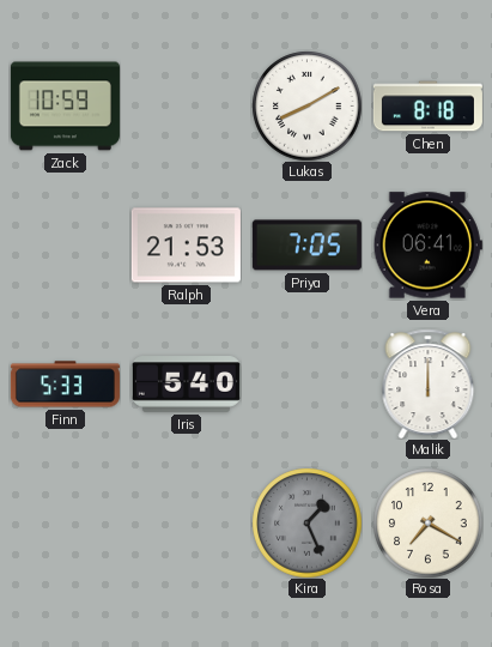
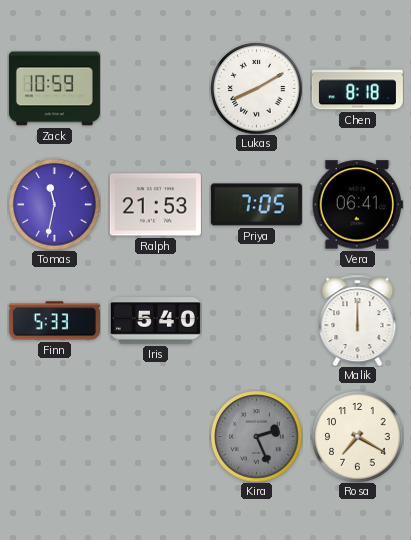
Tomas: none -> 11:32 (54, 204)
Kira: 1:26 -> 2:26 (256, 436)
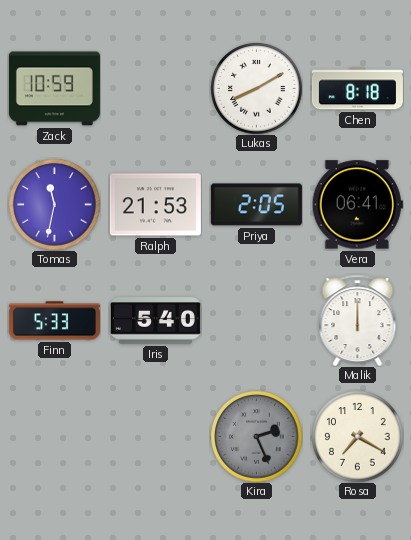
Priya: 7:05 -> 2:05 (256, 205)
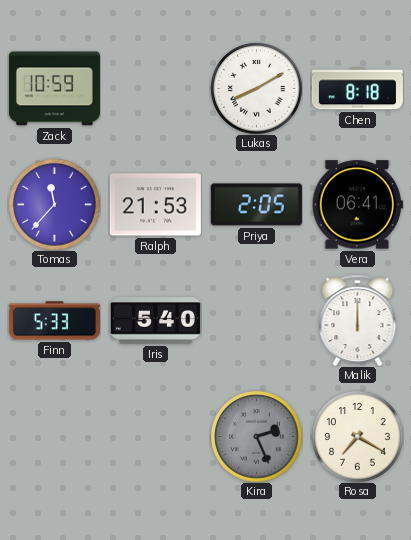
Tomas: 11:32 -> 11:37 (54, 204)
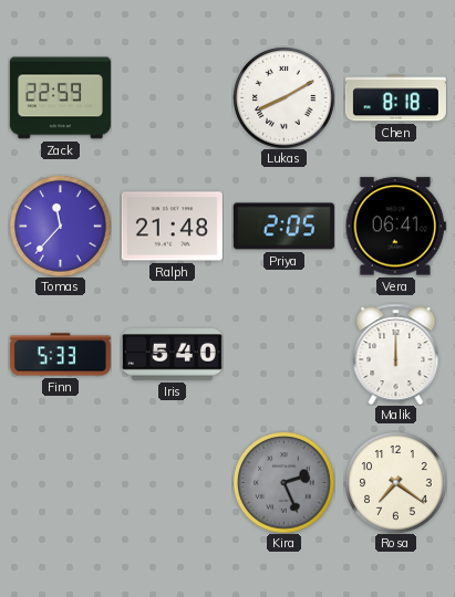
Zack: 10:59 -> 22:59 (60, 98)
Ralph: 21:53 -> 21:48 (172, 227)
Rosa: 7:20 -> 7:21 (395, 482)
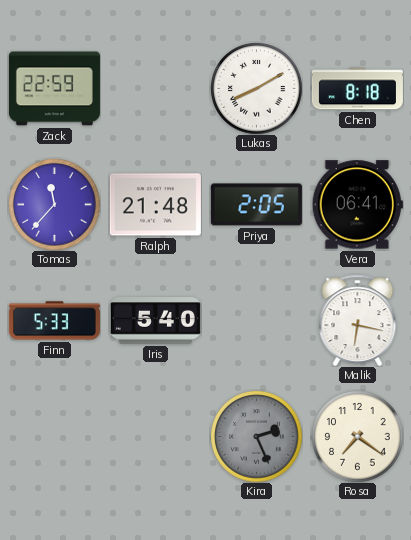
Malik: 12:00 -> 6:17 (358, 320)
